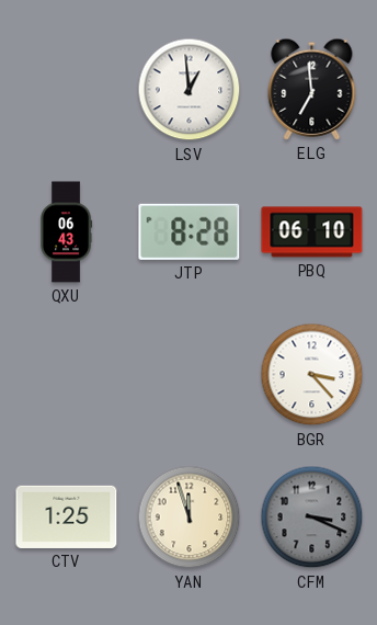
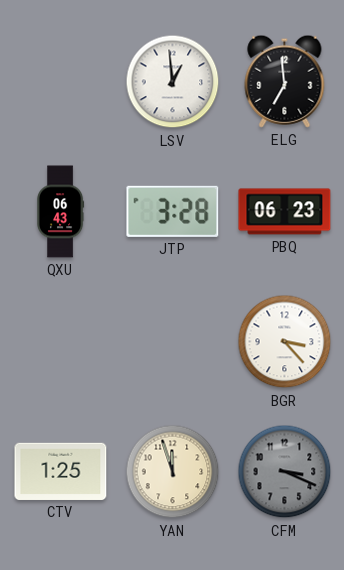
JTP: 8:28 -> 3:28 (173, 211)
PBQ: 06:10 -> 06:23 (285, 212)
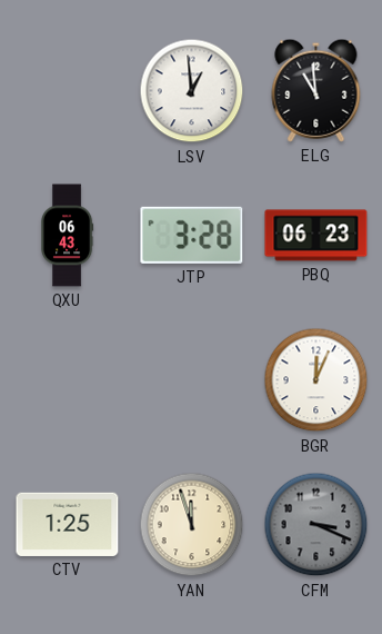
ELG: 6:59 -> 10:59 (316, 90)
BGR: 3:23 -> 12:04 (316, 380)
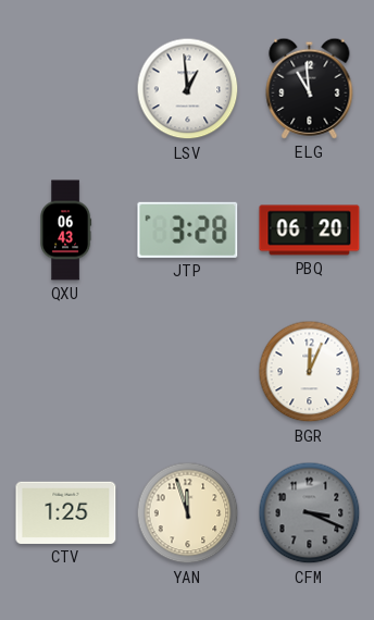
PBQ: 06:23 -> 06:20 (310, 231)
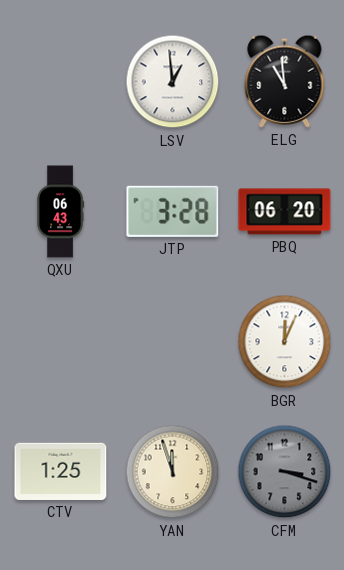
CFM: 3:19 -> 3:18 (285, 472)
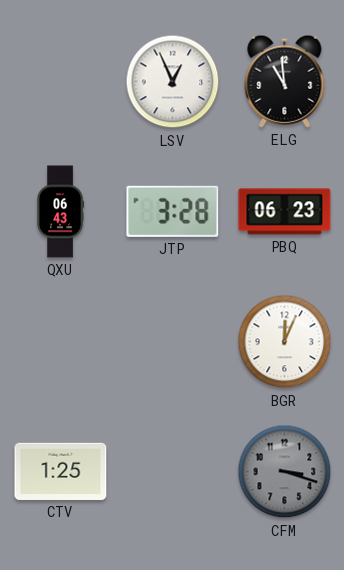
LSV: 12:59 -> 12:56 (173, 82)
PBQ: 06:20 -> 06:23 (285, 212)
YAN: 11:57 -> none (173, 472)
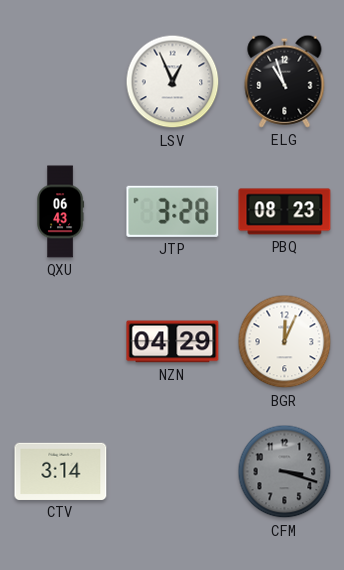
ELG: 10:59 -> 10:57 (285, 81)
PBQ: 06:23 -> 08:23 (285, 212)
NZN: none -> 04:29 (173, 342)
CTV: 1:25 -> 3:14 (61, 471)
